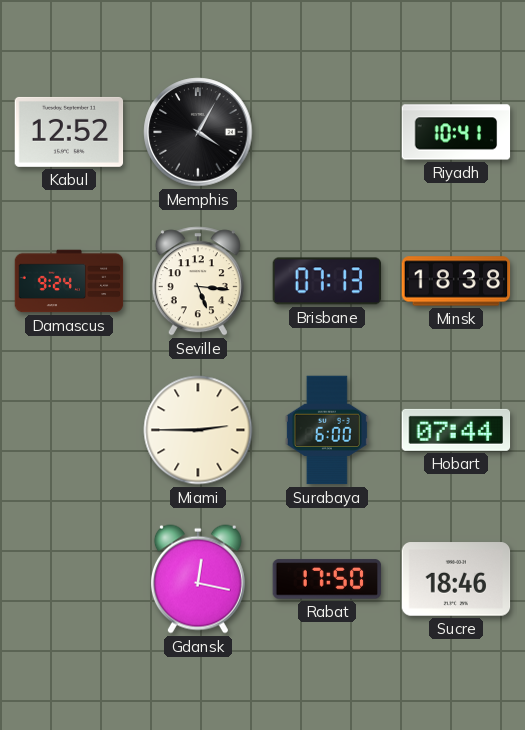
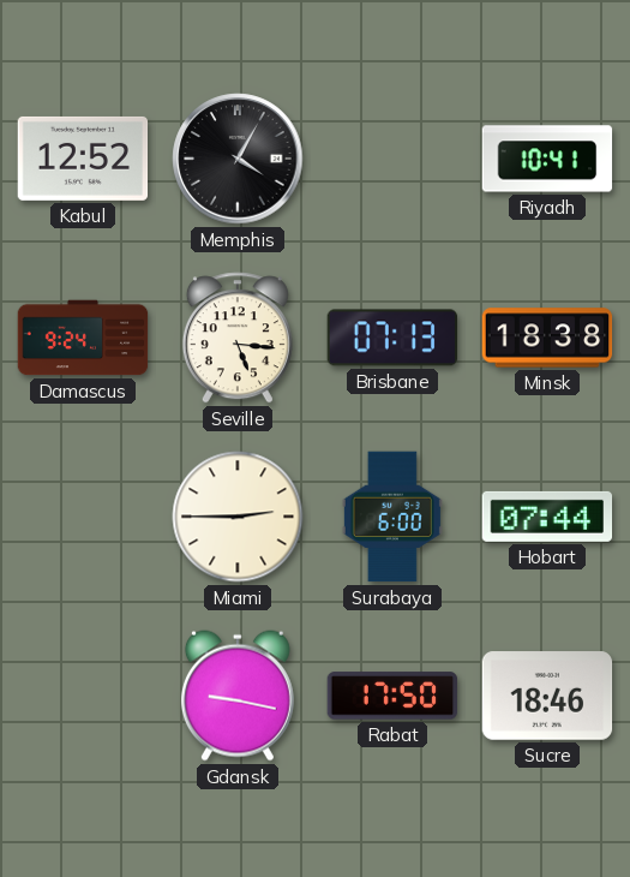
Gdansk: 12:17 -> 9:17 (238, 696)
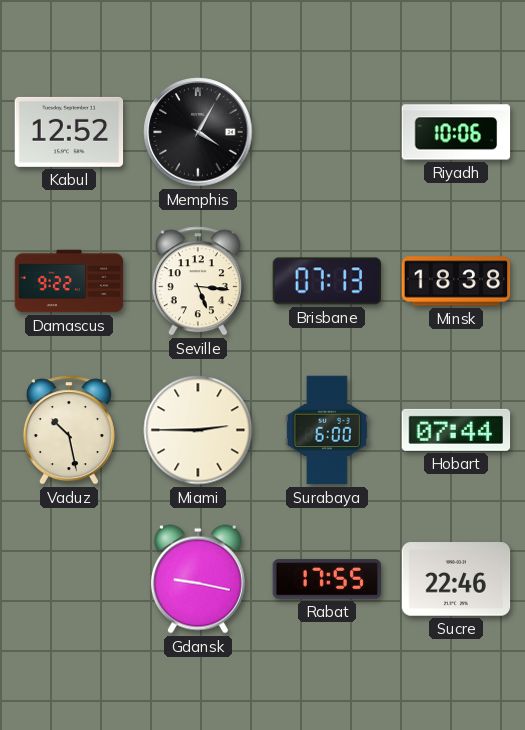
Riyadh: 10:41 -> 10:06 (456, 132)
Damascus: 9:24 -> 9:22 (69, 281)
Vaduz: none -> 10:28 (69, 430)
Rabat: 17:50 -> 17:55 (327, 579)
Sucre: 18:46 -> 22:46 (456, 579)
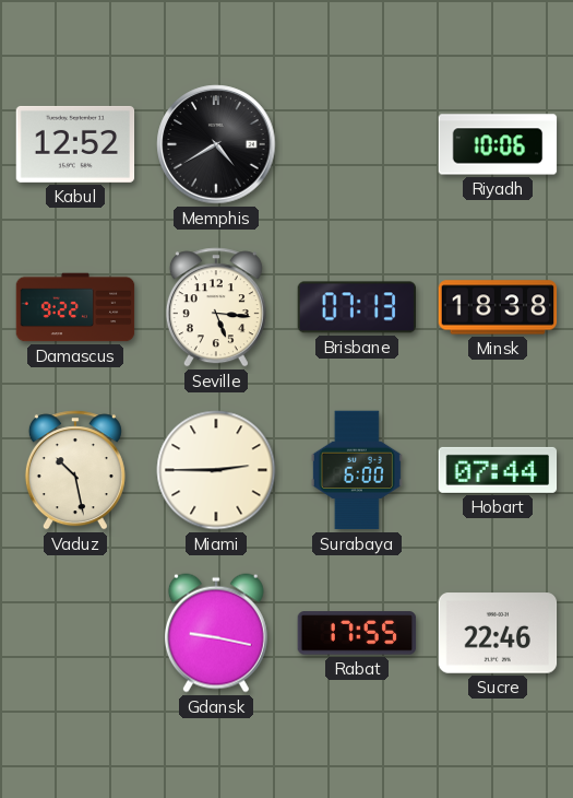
Memphis: 4:05 -> 4:40 (216, 144)
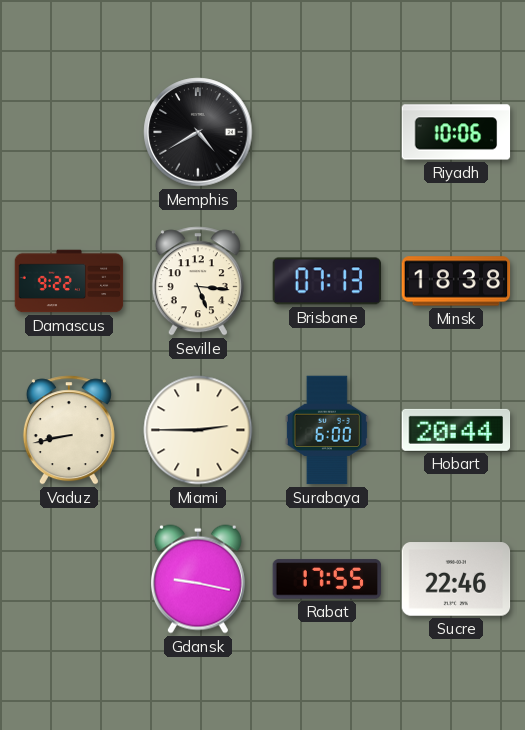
Kabul: 12:52 -> none (75, 144)
Vaduz: 10:28 -> 8:43 (69, 430)
Hobart: 07:44 -> 20:44 (456, 430)
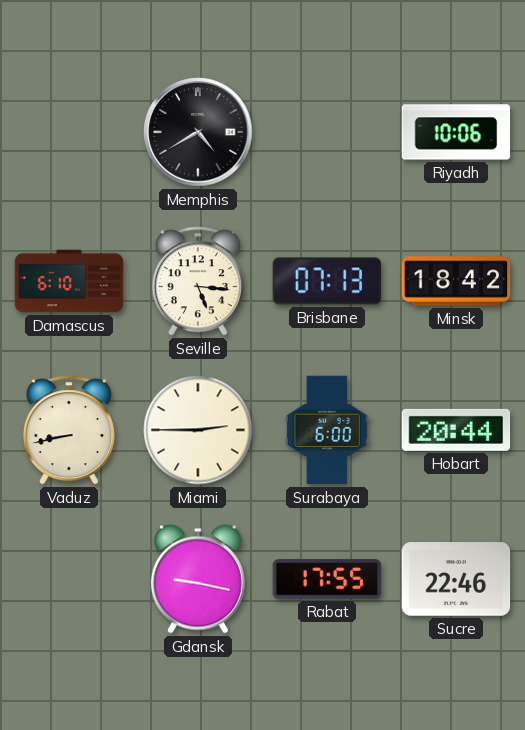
Damascus: 9:22 -> 6:10 (69, 281)
Minsk: 18:38 -> 18:42 (456, 281)
